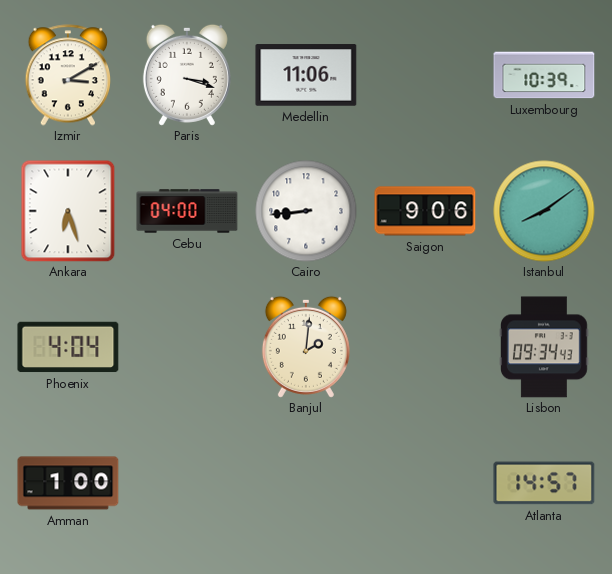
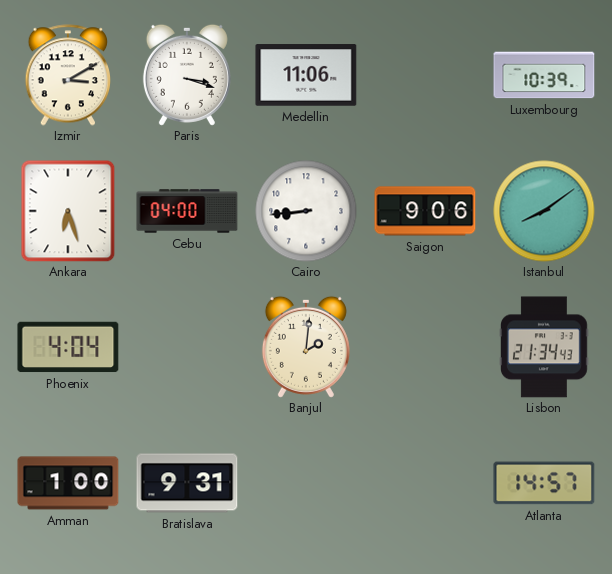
Lisbon: 09:34 -> 21:34 (545, 347)
Bratislava: none -> 9:31 (187, 483)
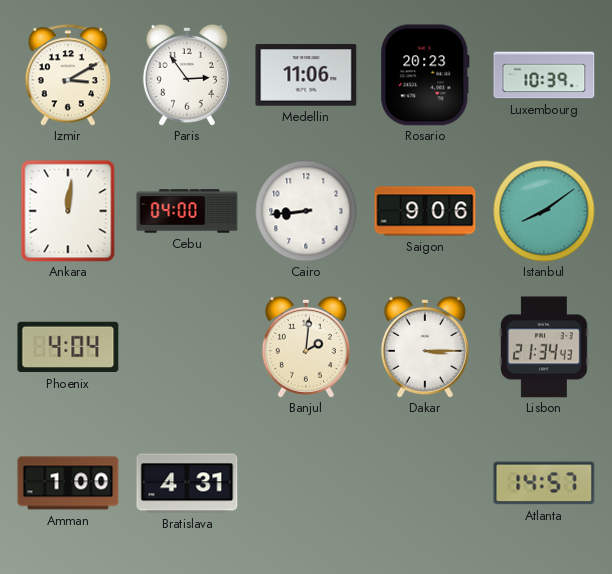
Paris: 3:18 -> 2:54 (187, 75)
Rosario: none -> 20:23 (425, 75)
Ankara: 6:27 -> 12:01 (68, 211)
Dakar: none -> 3:15 (425, 347)
Bratislava: 9:31 -> 4:31 (187, 483)
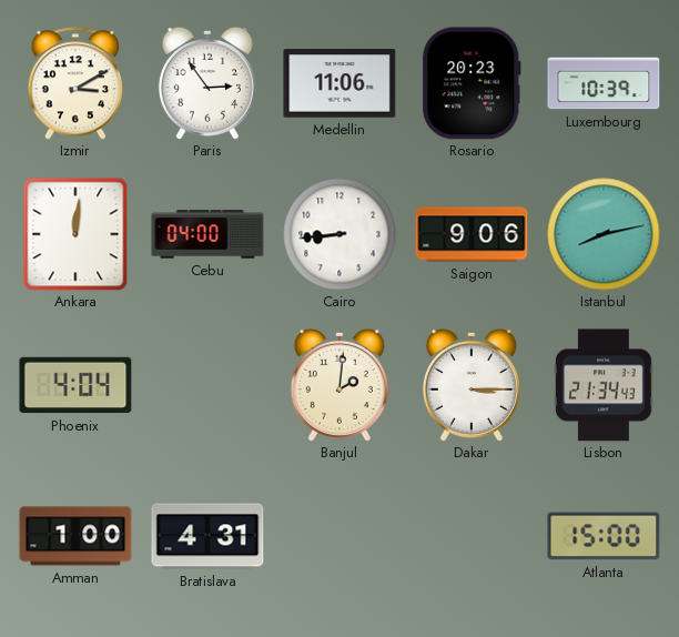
Istanbul: 8:09 -> 8:13 (604, 234)
Atlanta: 14:57 -> 15:00 (604, 536)
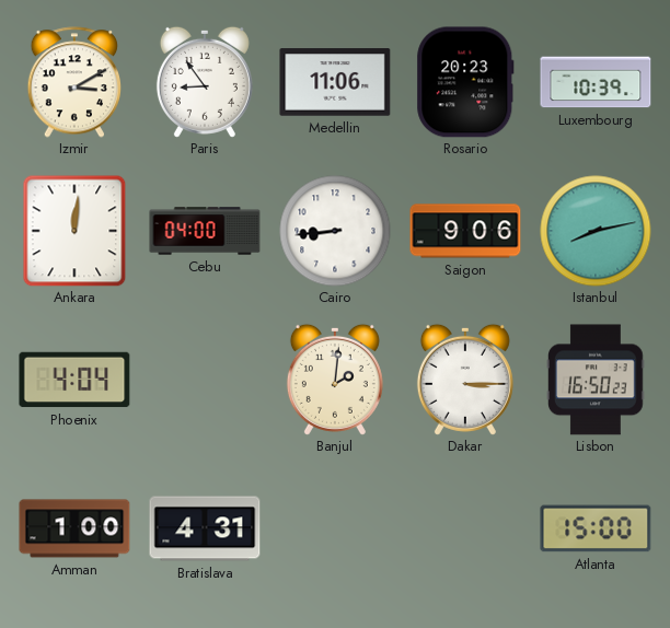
Paris: 2:54 -> 8:54 (205, 82)
Lisbon: 21:34 -> 16:50 (597, 380)
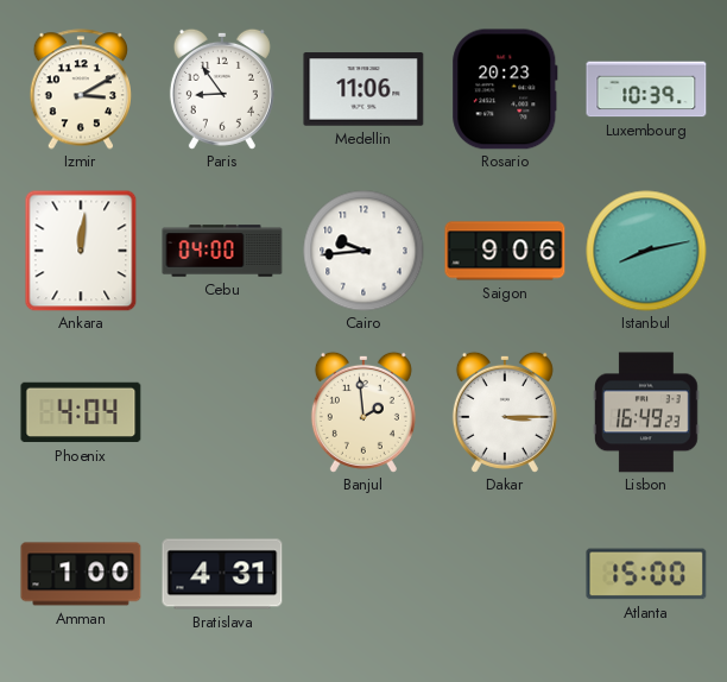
Cairo: 8:44 -> 9:44 (363, 251)
Banjul: 2:01 -> 1:59 (363, 412)
Lisbon: 16:50 -> 16:49 (647, 412)
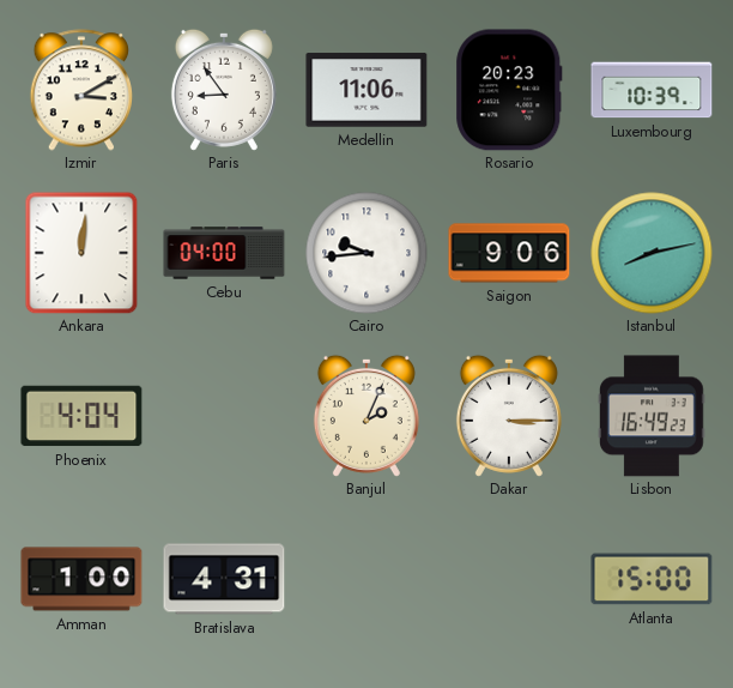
Banjul: 1:59 -> 2:04 (366, 416)
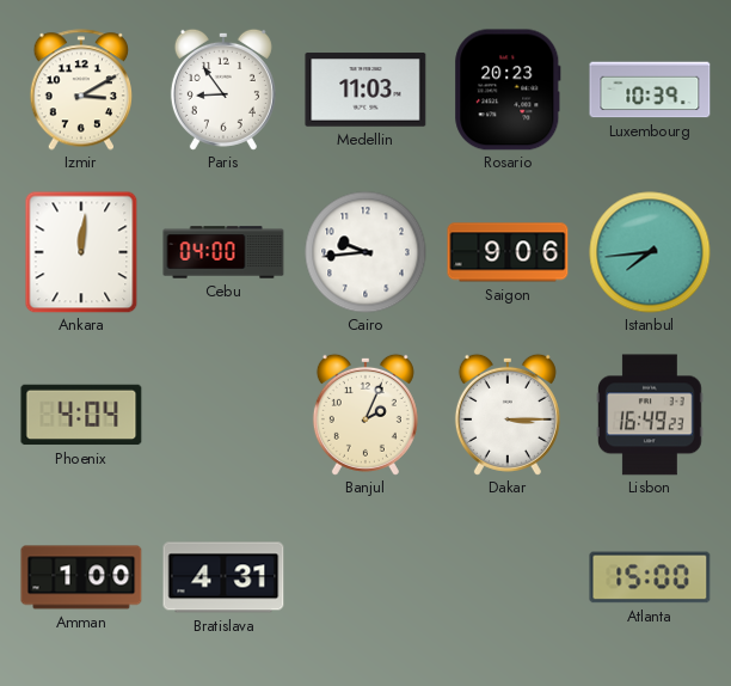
Medellin: 11:06 -> 11:03 (365, 90)
Istanbul: 8:13 -> 7:44 (650, 252)
